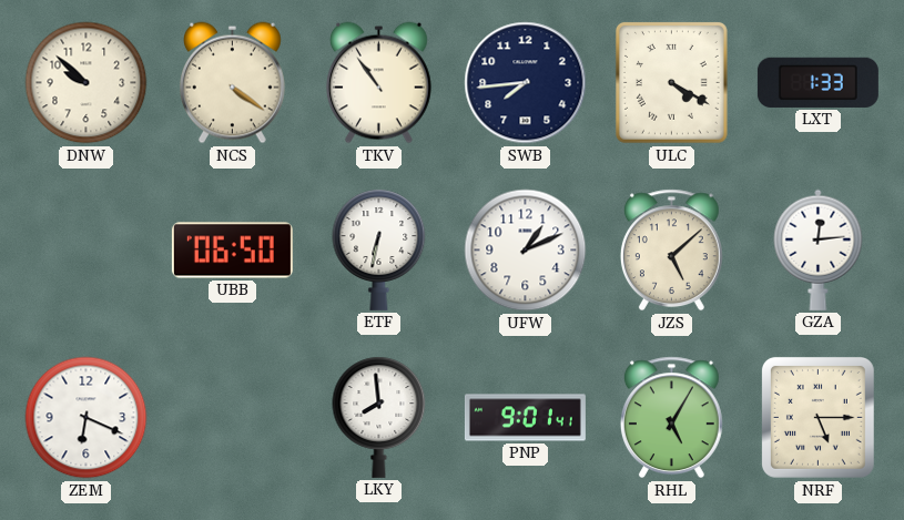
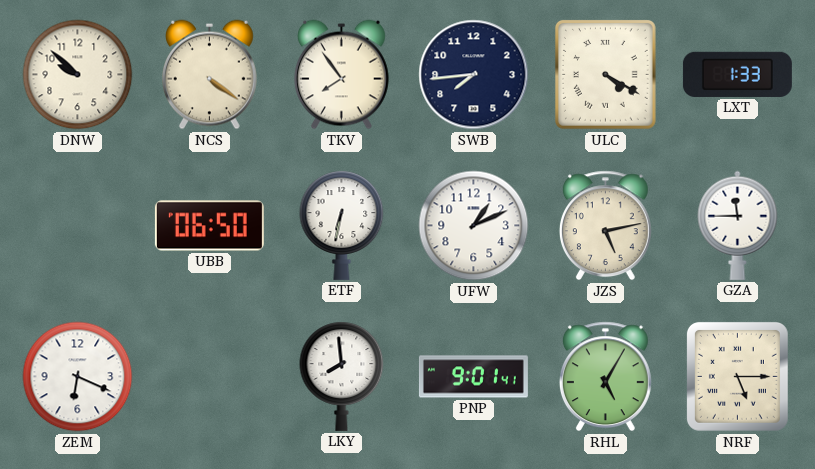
TKV: 10:54 -> 7:54 (341, 75)
JZS: 5:08 -> 5:13 (605, 226)
GZA: 12:14 -> 11:45 (738, 225)
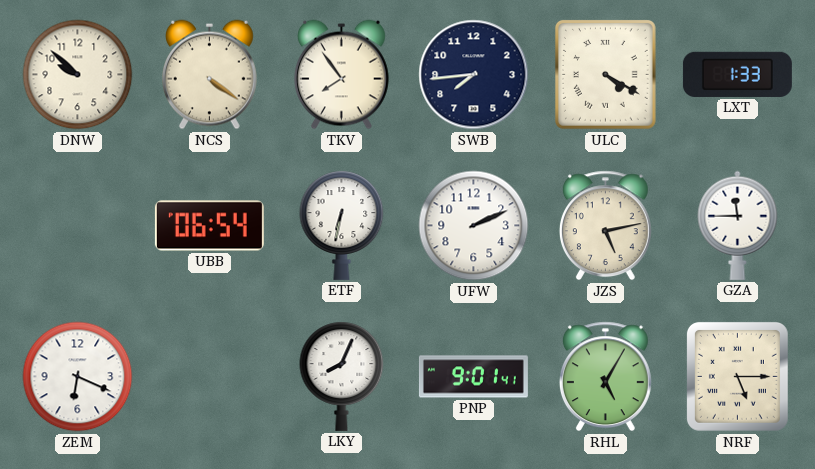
UBB: 06:50 -> 06:54 (209, 226)
UFW: 1:11 -> 2:11 (474, 226)
LKY: 7:59 -> 8:04 (342, 376)
